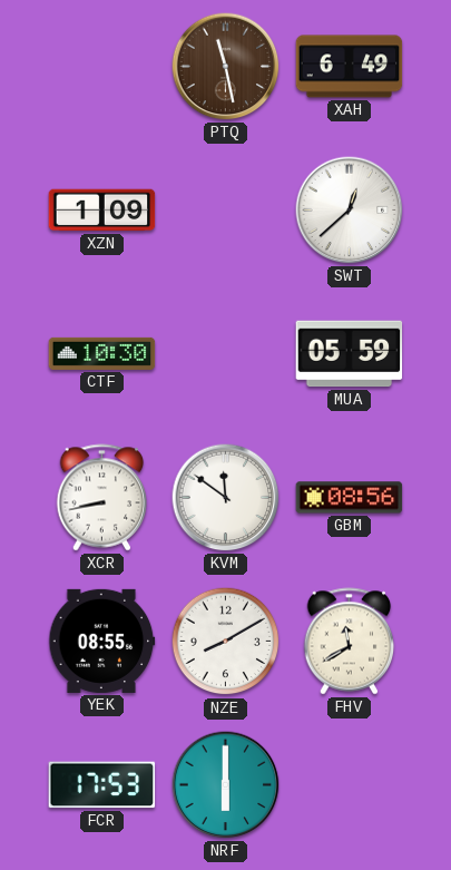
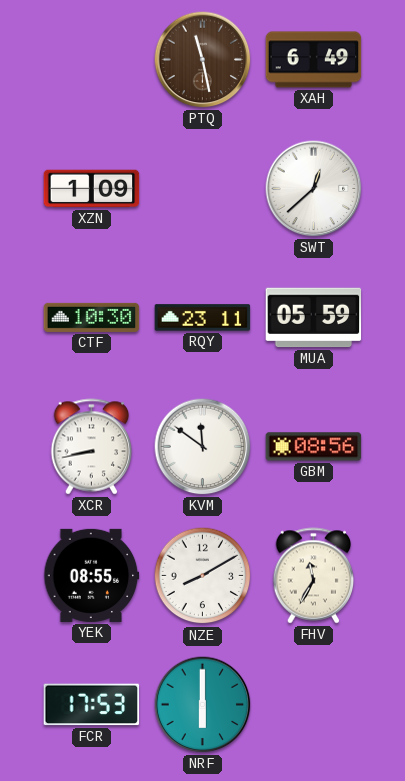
RQY: none -> 23:11 (203, 318)
FHV: 11:40 -> 11:35 (314, 576)
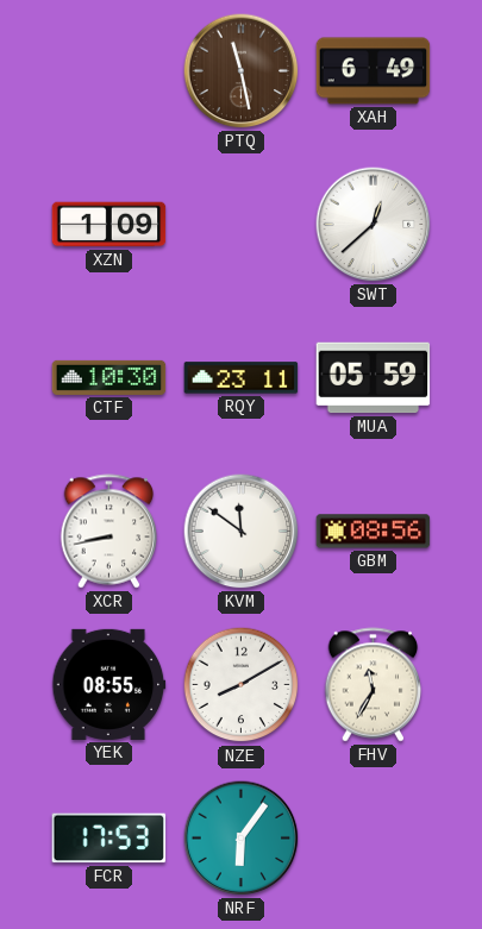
NRF: 6:00 -> 6:06 (242, 839)
